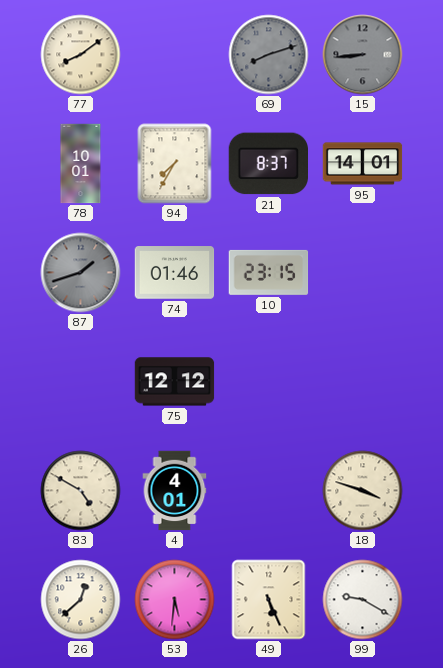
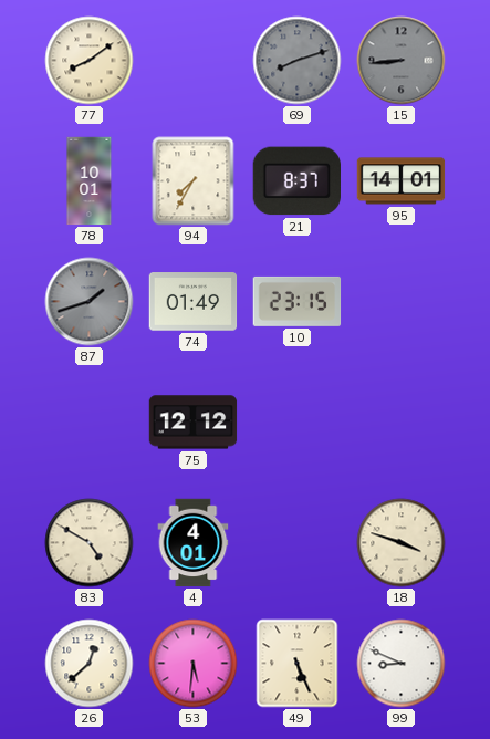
74: 01:46 -> 01:49 (194, 302)
99: 9:20 -> 8:49 (402, 664)
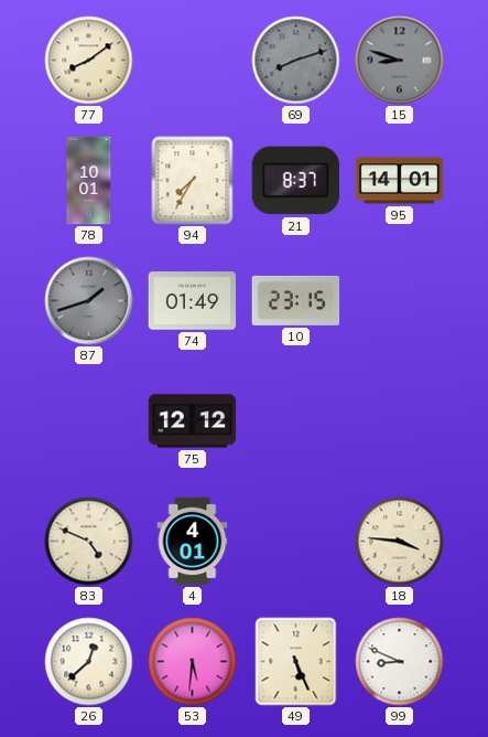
15: 8:44 -> 8:48 (400, 61)
83: 4:50 -> 4:49 (89, 542)
18: 3:48 -> 3:46 (400, 542)
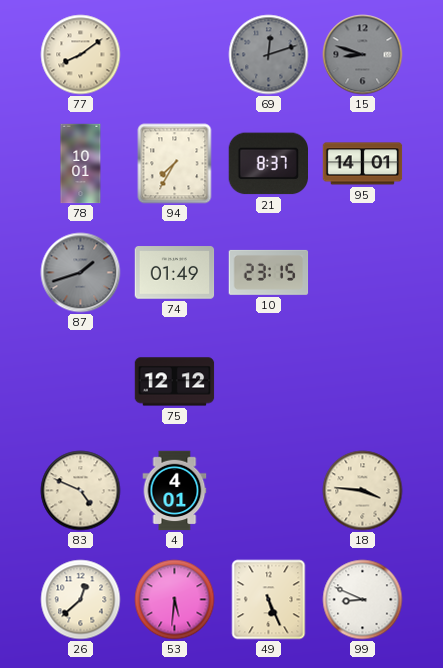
69: 8:12 -> 12:12 (269, 55)
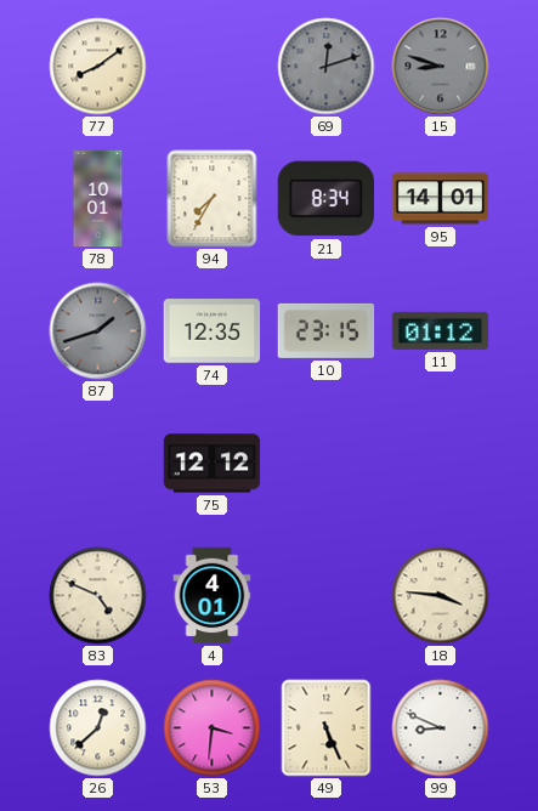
21: 8:37 -> 8:34 (325, 199)
74: 01:49 -> 12:35 (213, 331)
11: none -> 01:12 (441, 330)
53: 5:31 -> 3:31 (213, 728)
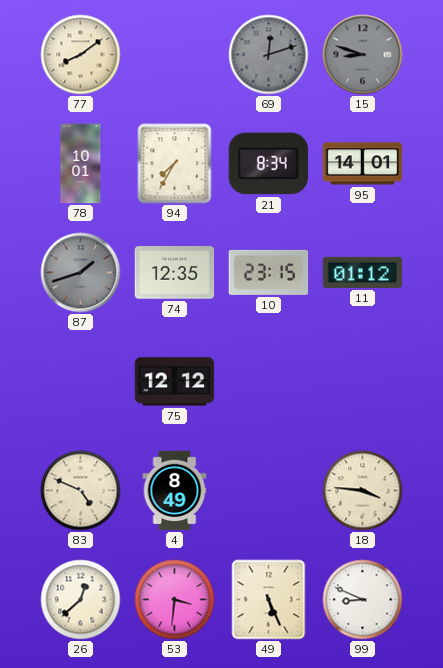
4: 4:01 -> 8:49 (175, 491)
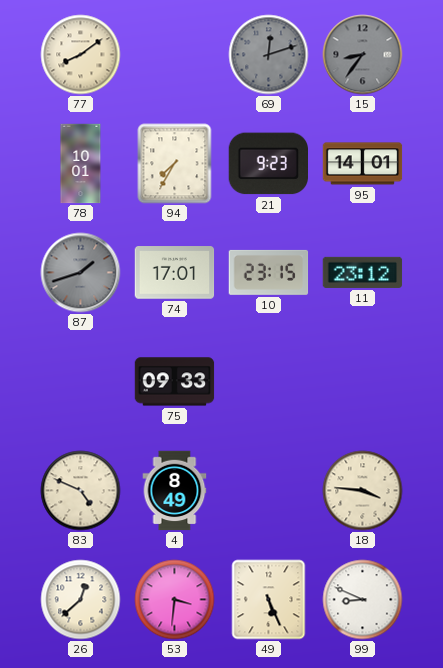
15: 8:48 -> 8:36 (363, 55)
21: 8:34 -> 9:23 (268, 164)
74: 12:35 -> 17:01 (175, 273)
11: 01:12 -> 23:12 (363, 272)
75: 12:12 -> 09:33 (175, 382)
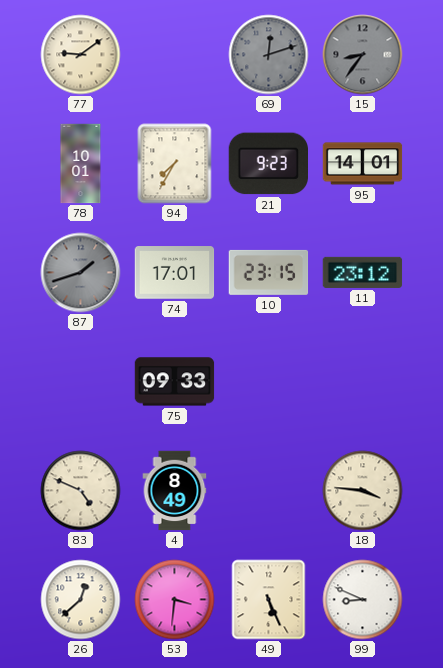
77: 8:09 -> 9:09 (81, 55)
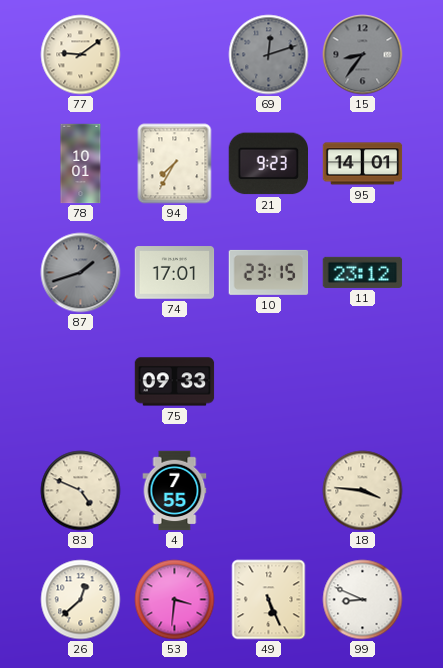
4: 8:49 -> 7:55 (175, 491)
